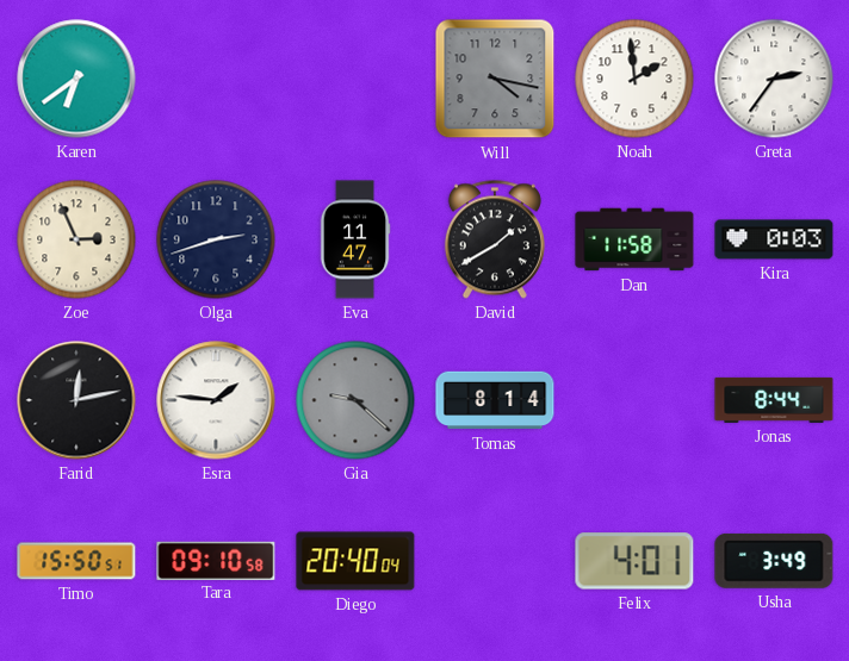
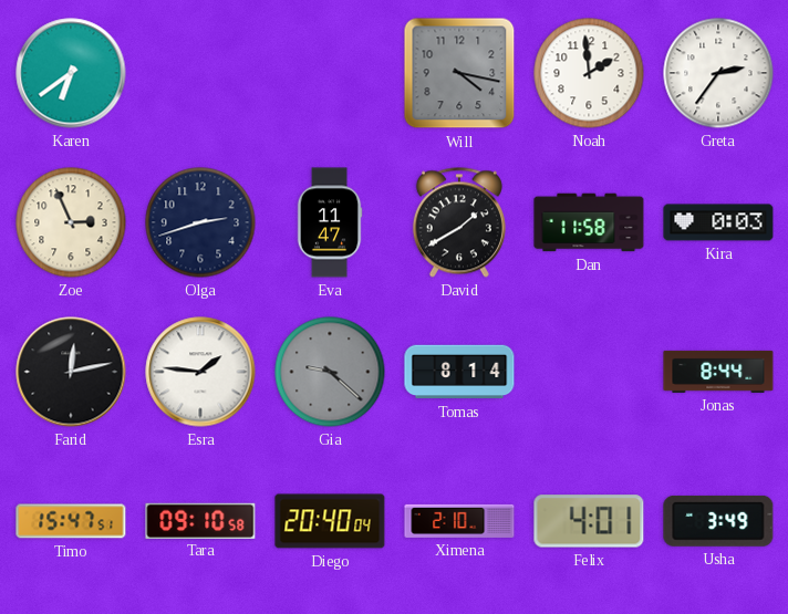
Timo: 15:50 -> 15:47 (71, 521)
Ximena: none -> 2:10 (459, 521)
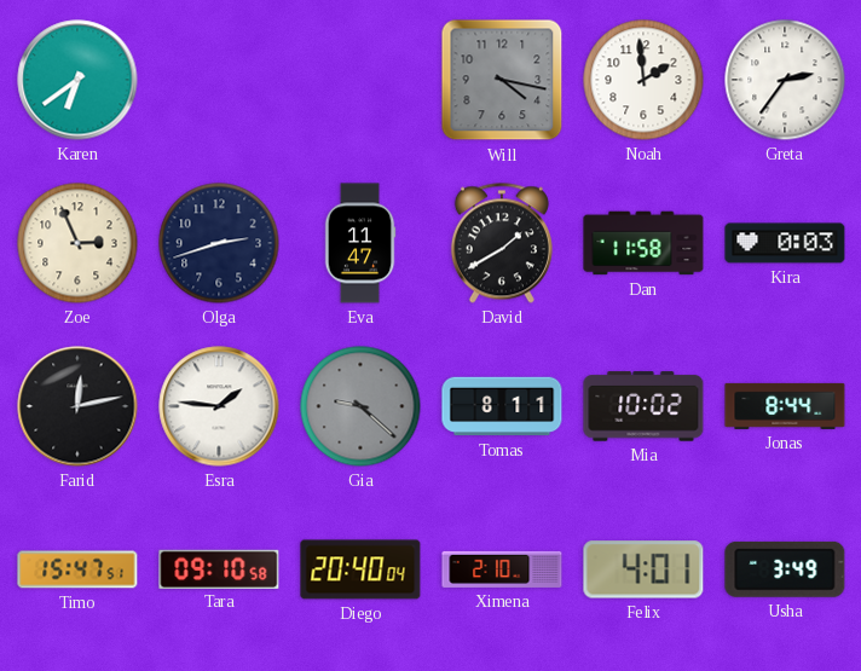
Tomas: 8:14 -> 8:11 (502, 406)
Mia: none -> 10:02 (643, 406)
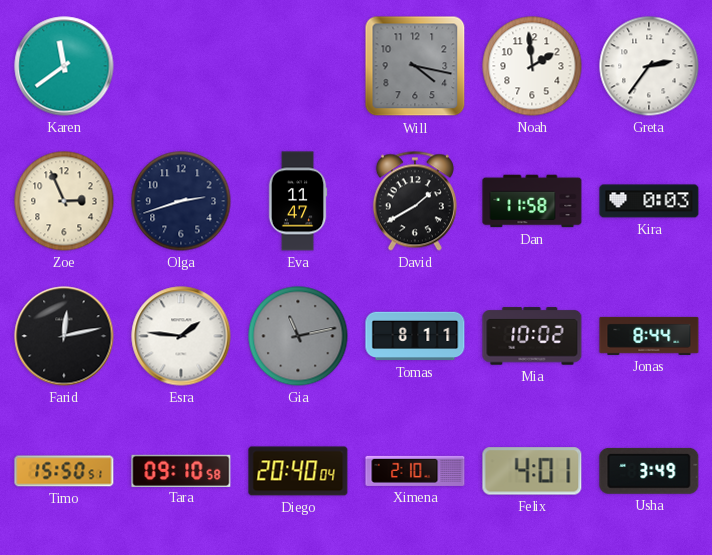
Karen: 6:39 -> 11:39 (64, 66)
Gia: 9:22 -> 11:13 (298, 336)
Timo: 15:47 -> 15:50 (64, 471)
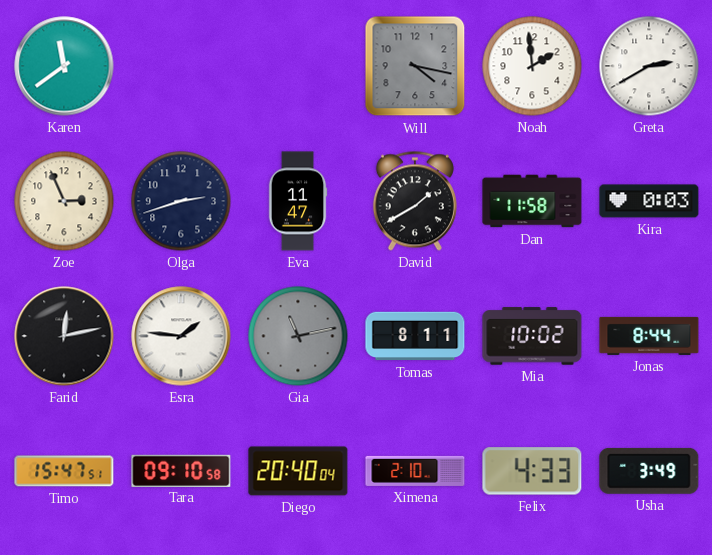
Greta: 2:36 -> 2:40 (649, 66)
Timo: 15:50 -> 15:47 (64, 471)
Felix: 4:01 -> 4:33 (532, 471)
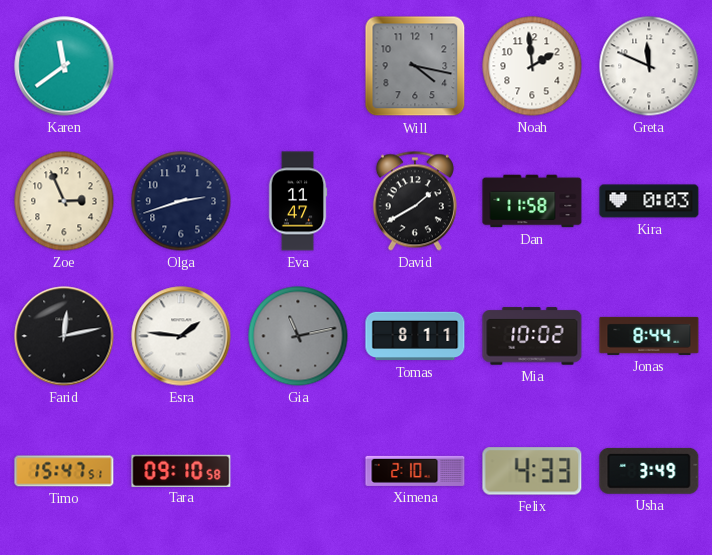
Greta: 2:40 -> 11:49 (649, 66)
Diego: 20:40 -> none (298, 471)
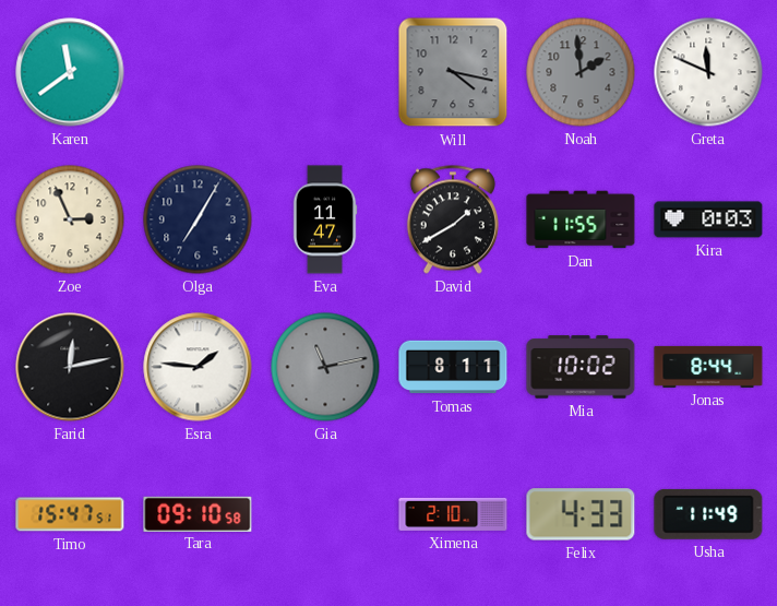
Noah dial: white -> grey (581, 72)
Olga: 2:42 -> 7:05 (198, 219)
Dan: 11:58 -> 11:55 (581, 219)
Usha: 3:49 -> 11:49 (708, 514)
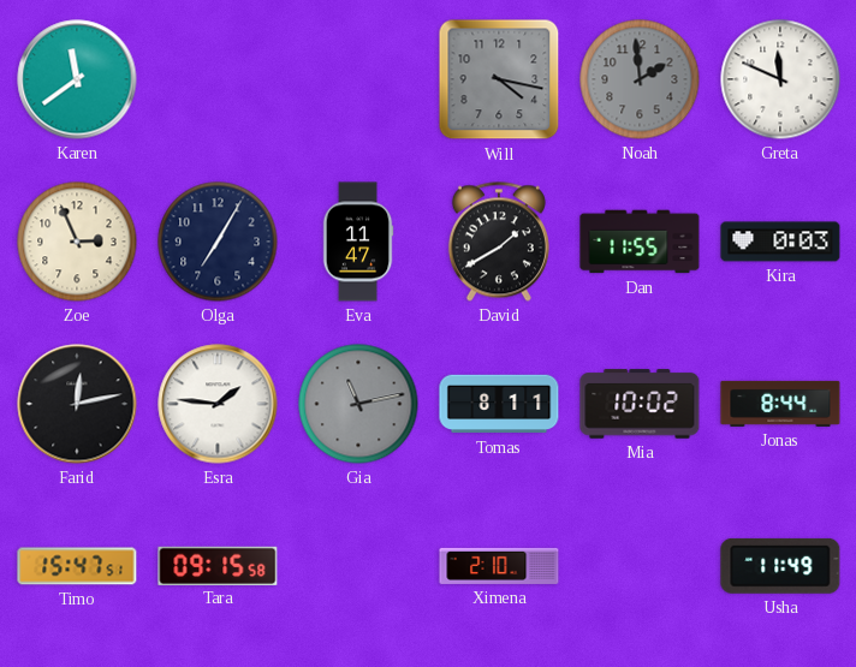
Tara: 09:10 -> 09:15 (218, 565)
Felix: 4:33 -> none (581, 514)
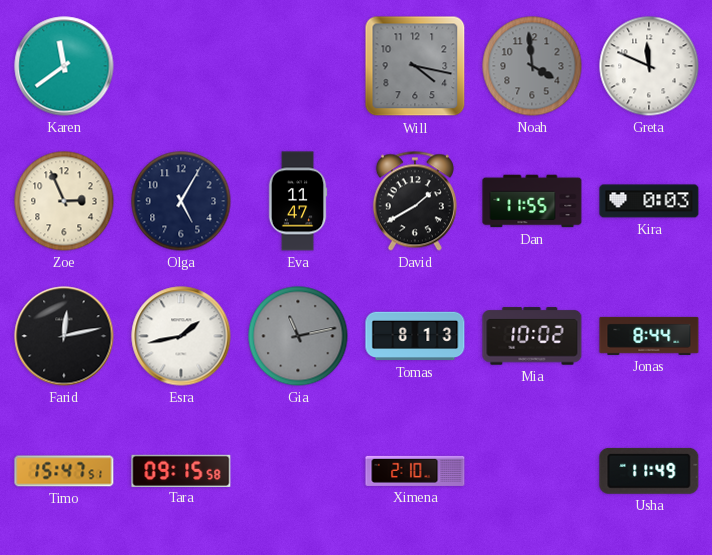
Noah: 1:59 -> 3:59 (532, 66)
Olga: 7:05 -> 5:05 (181, 201)
Esra: 1:46 -> 1:43 (181, 336)
Tomas: 8:11 -> 8:13 (415, 336)
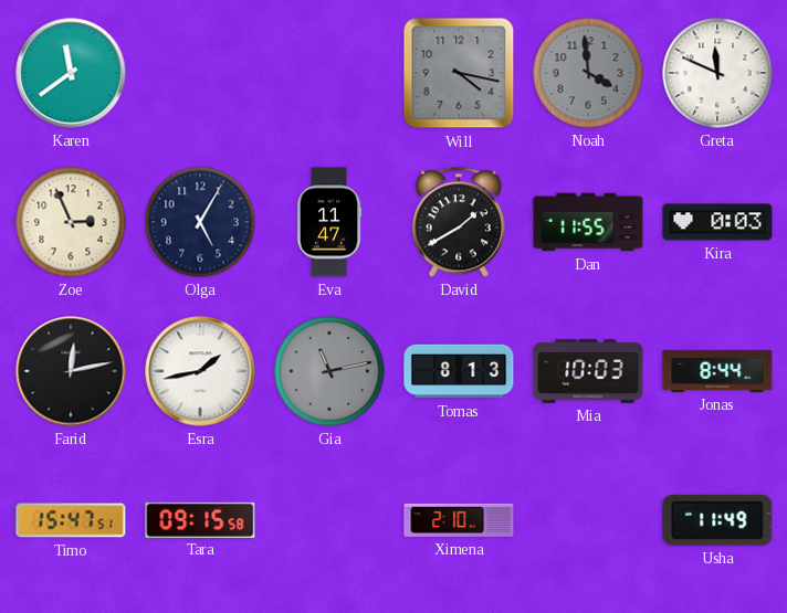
Mia: 10:02 -> 10:03 (588, 371)
